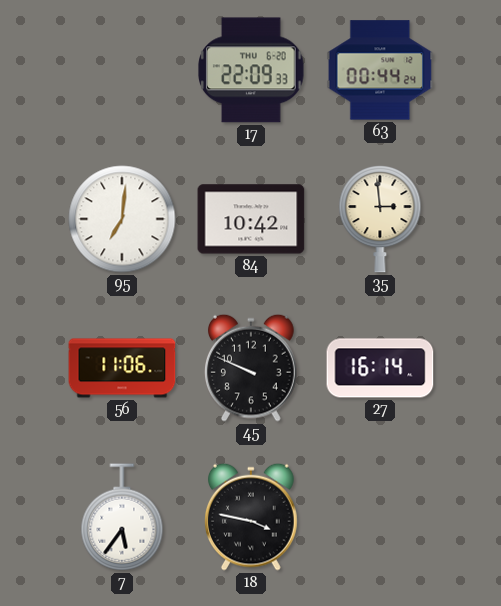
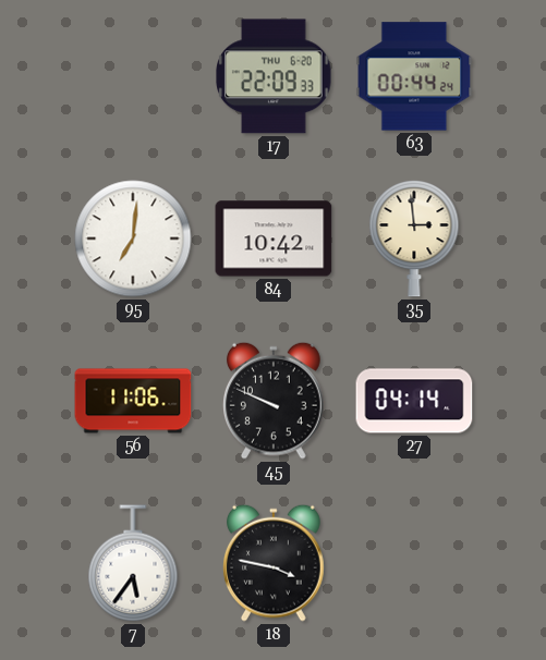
27: 16:14 -> 04:14 (414, 401)
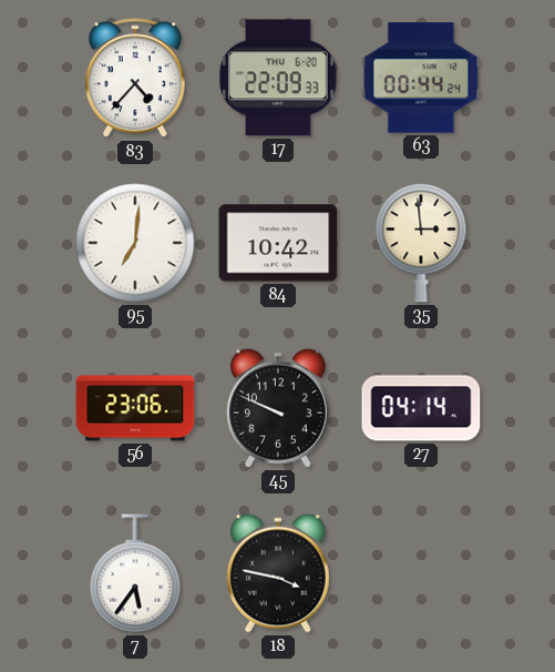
83: none -> 4:37 (135, 79)
56: 11:06 -> 23:06 (135, 408)
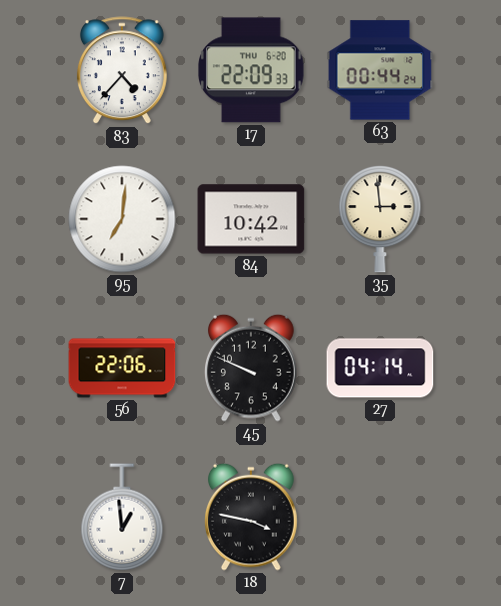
56: 23:06 -> 22:06 (122, 368)
7: 5:36 -> 12:59 (122, 517)
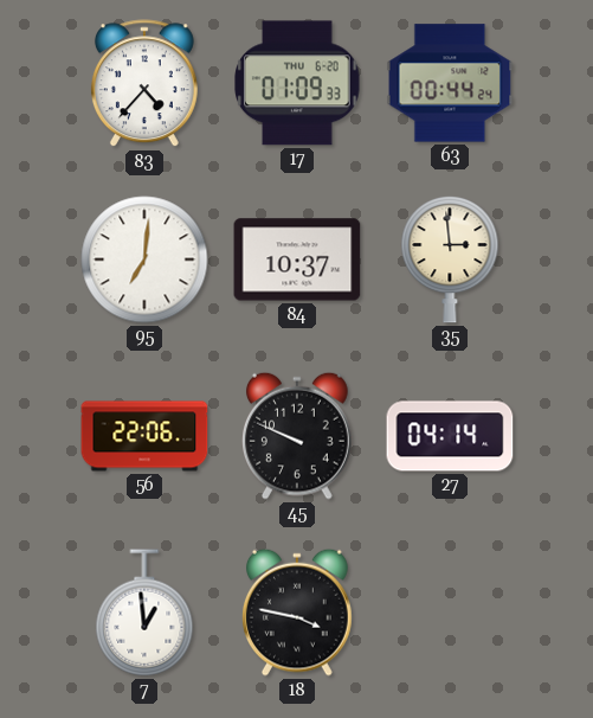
17: 22:09 -> 01:09 (297, 83)
84: 10:42 -> 10:37 (297, 259)
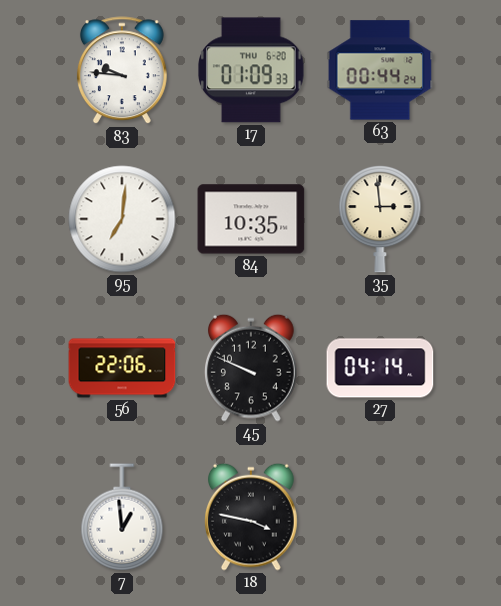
83: 4:37 -> 9:46 (122, 71)
84: 10:37 -> 10:35 (251, 219)
